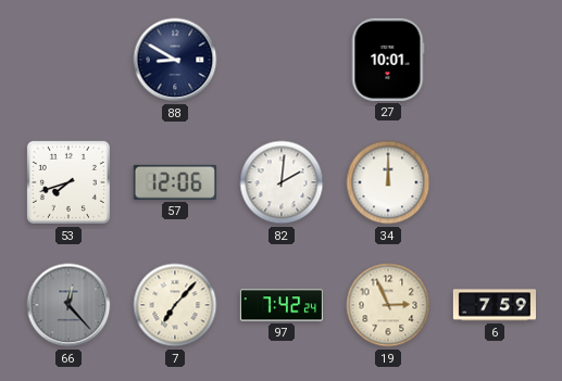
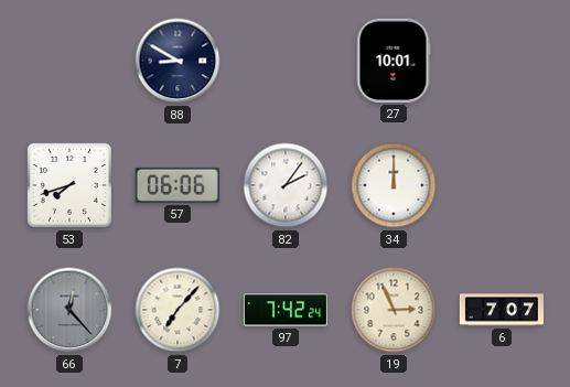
57: 12:06 -> 06:06 (178, 185)
82: 2:01 -> 2:06 (286, 185)
6: 7:59 -> 7:07 (501, 310)
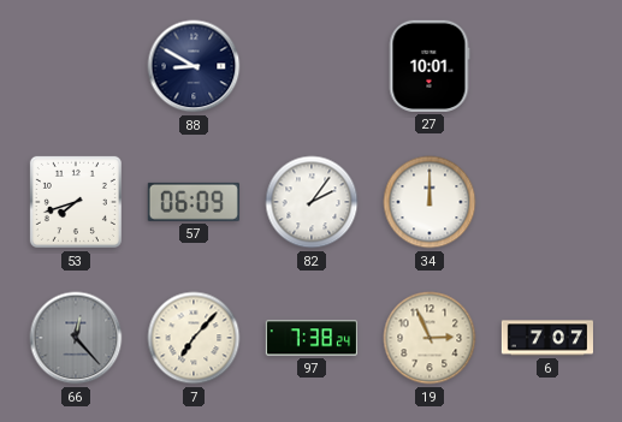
57: 06:06 -> 06:09 (194, 202)
97: 7:42 -> 7:38 (310, 338)
